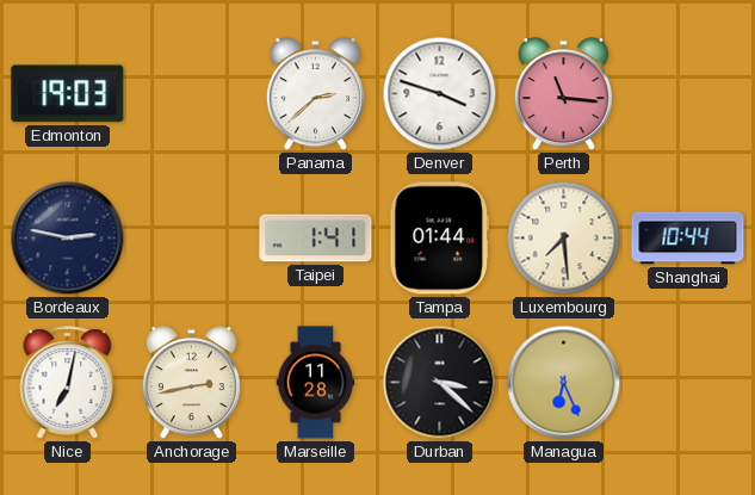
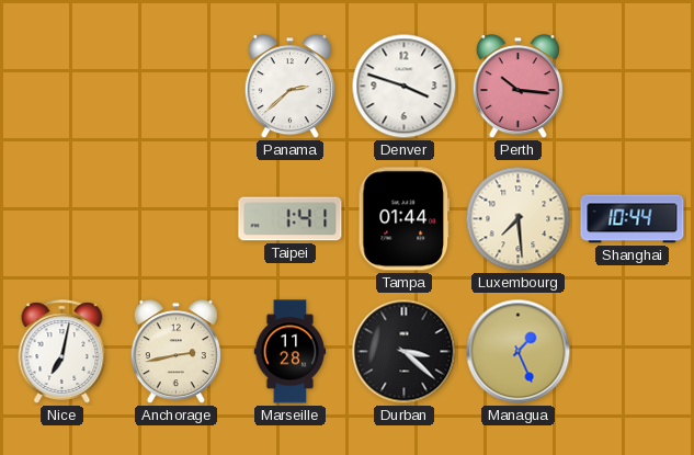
Edmonton: 19:03 -> none (68, 94)
Perth: 11:16 -> 10:16 (517, 87)
Bordeaux: 2:47 -> none (68, 239)
Managua: 6:26 -> 1:26 (519, 352)
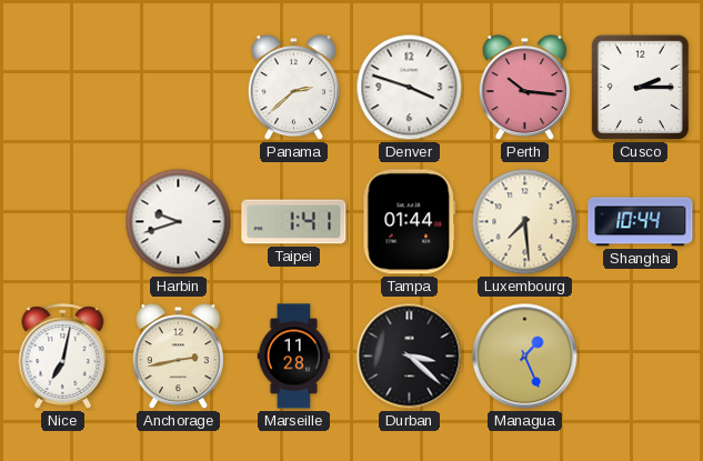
Cusco: none -> 2:15 (640, 87)
Harbin: none -> 9:42 (179, 222)
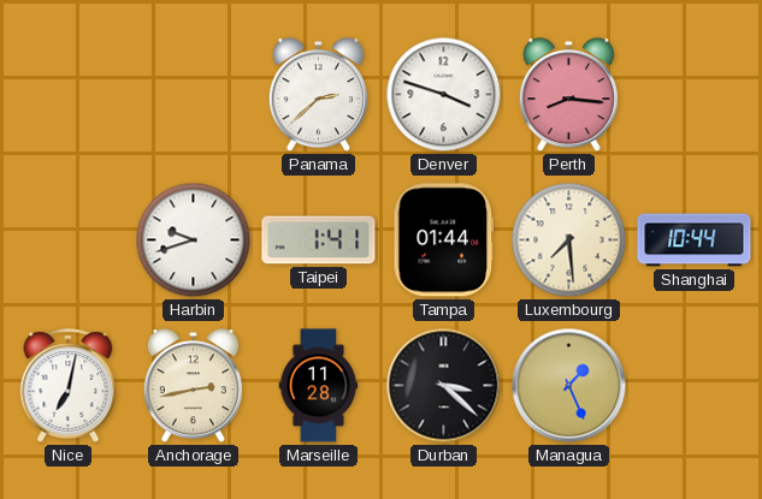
Perth: 10:16 -> 8:16 (568, 95)
Cusco: 2:15 -> none (640, 87)
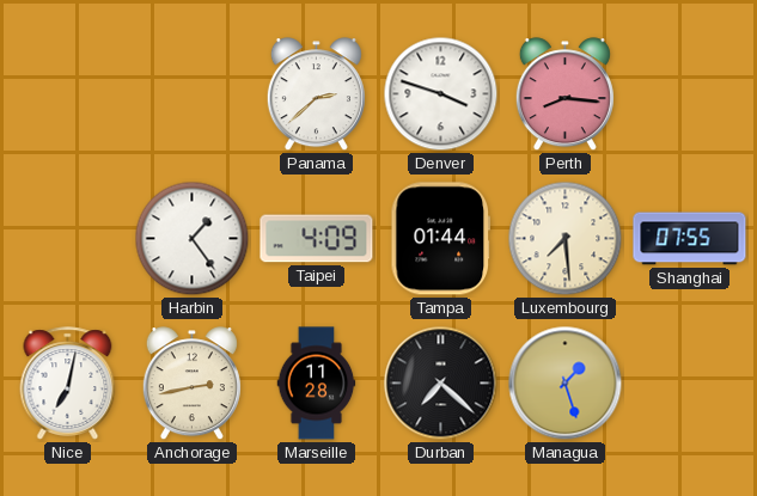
Harbin: 9:42 -> 1:24 (193, 239)
Taipei: 1:41 -> 4:09 (317, 239)
Shanghai: 10:44 -> 07:55 (690, 239)
Durban: 3:22 -> 7:22 (441, 384)
Managua: 1:26 -> 1:27 (566, 384)
